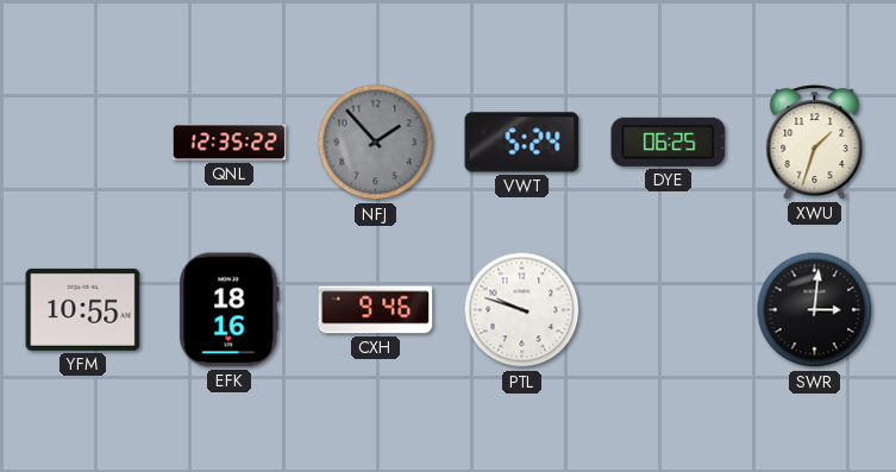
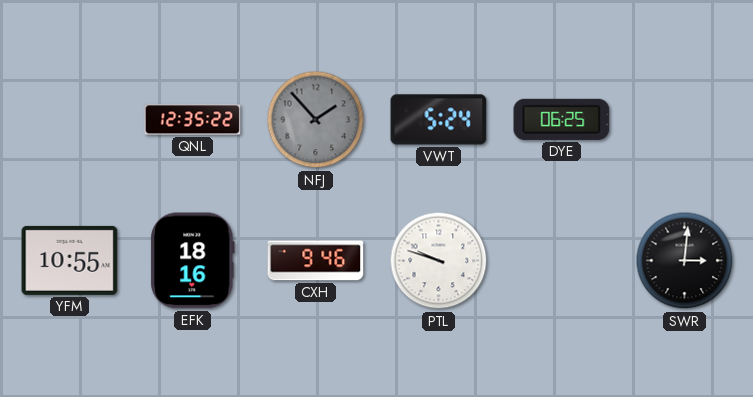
XWU: 1:33 -> none (815, 143)
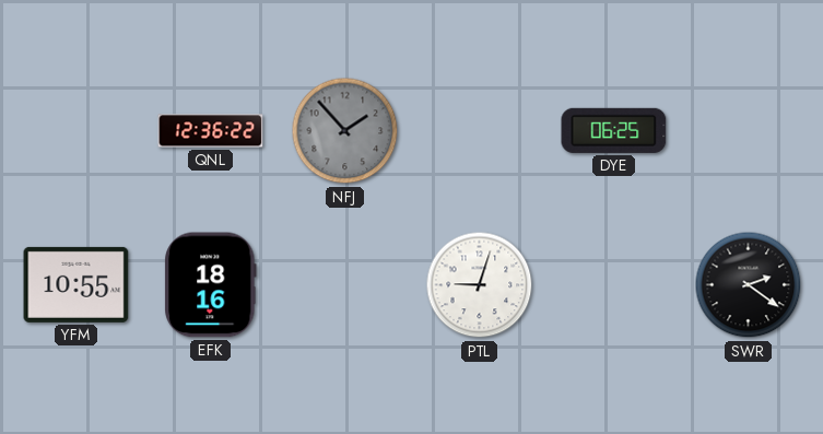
QNL: 12:35 -> 12:36 (211, 131)
VWT: 5:24 -> none (439, 120)
CXH: 9:46 -> none (316, 261)
PTL: 9:48 -> 9:03 (480, 285)
SWR: 3:01 -> 2:21 (749, 285)
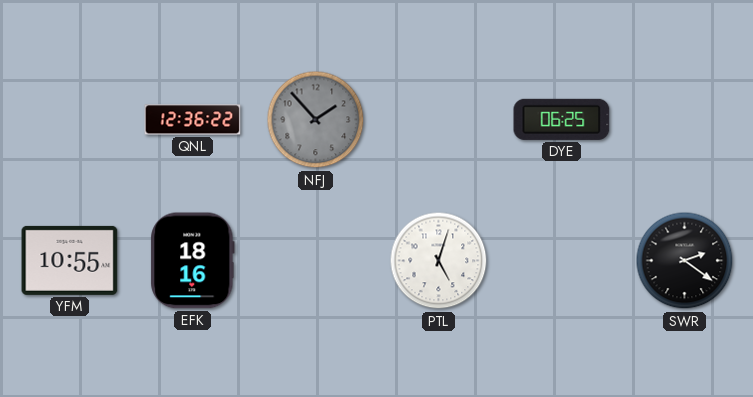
PTL: 9:03 -> 5:03 (439, 261)
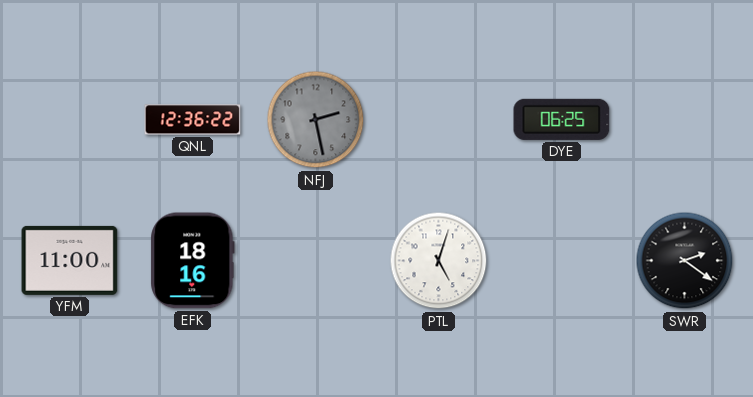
NFJ: 1:53 -> 2:28 (316, 120)
YFM: 10:55 -> 11:00 (70, 260)
